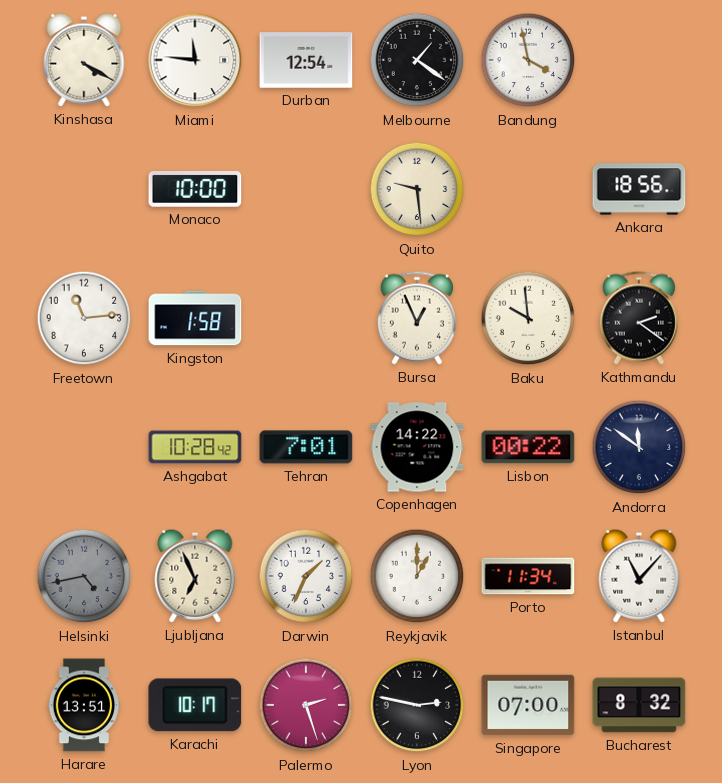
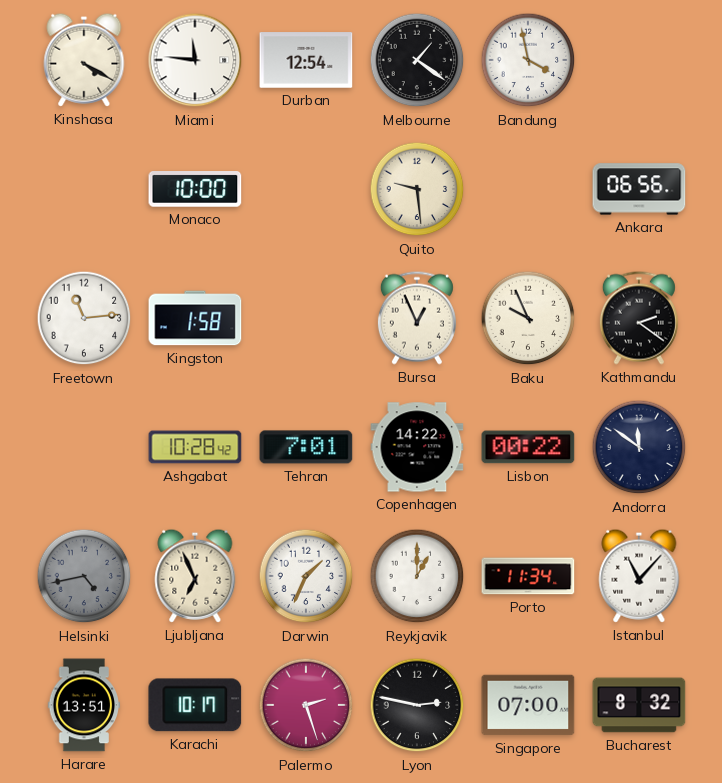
Ankara: 18:56 -> 06:56 (639, 189)
Baku: 9:59 -> 9:56 (528, 318)
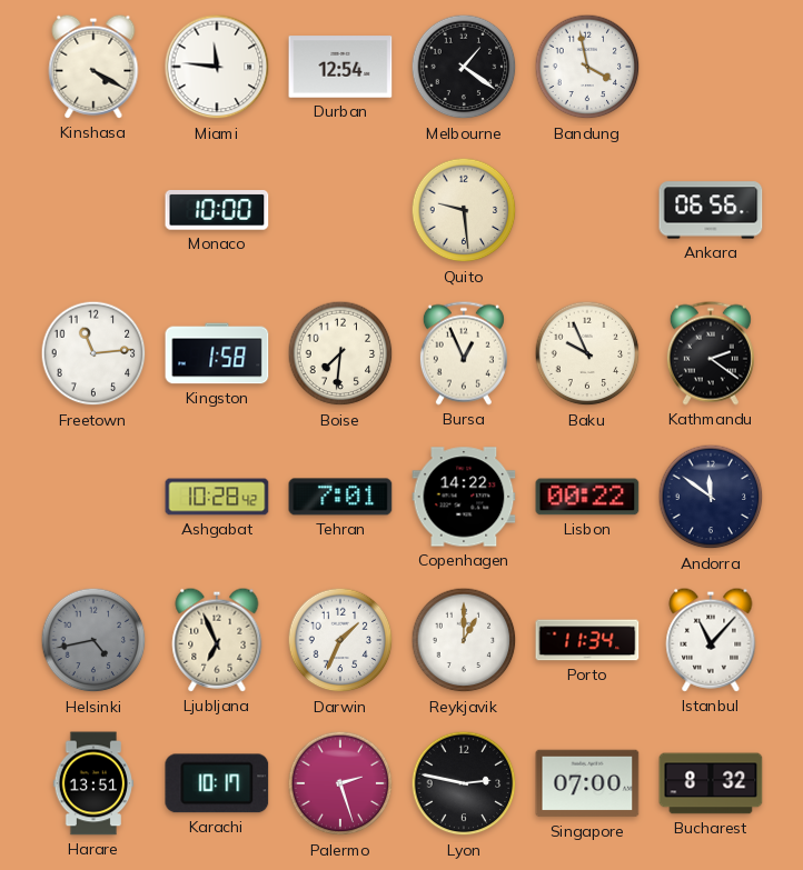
Boise: none -> 7:31 (340, 353)
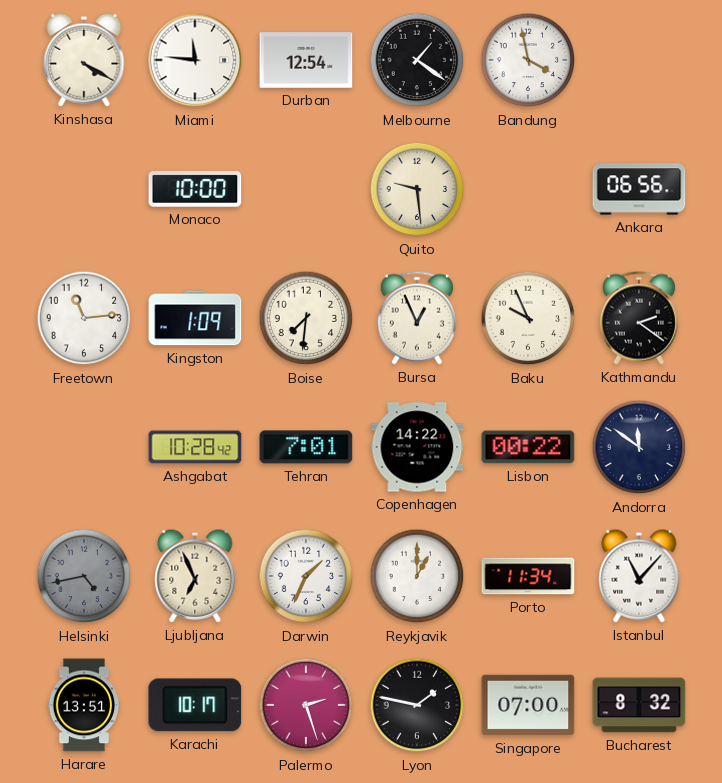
Kingston: 1:58 -> 1:09 (195, 318)
Lyon: 2:47 -> 1:47 (417, 705)
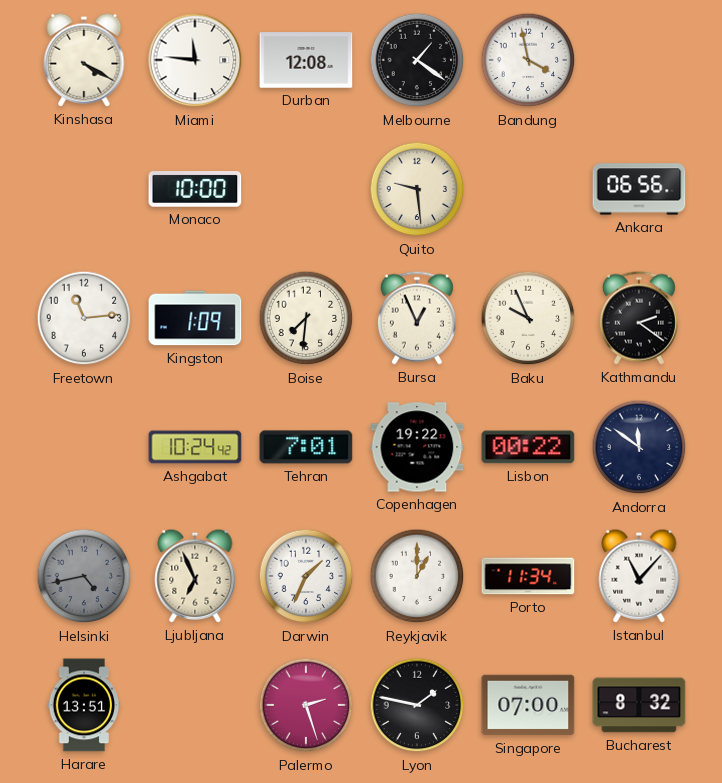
Durban: 12:54 -> 12:08 (306, 60)
Ashgabat: 10:28 -> 10:24 (195, 447)
Copenhagen: 14:22 -> 19:22 (417, 447)
Karachi: 10:17 -> none (195, 705)
